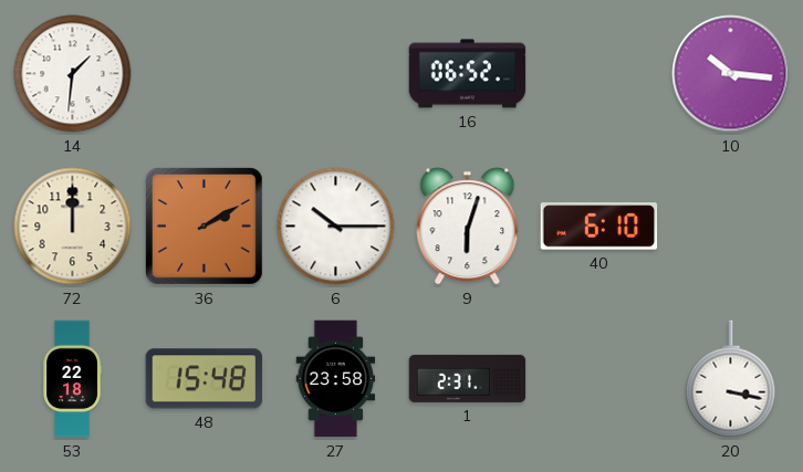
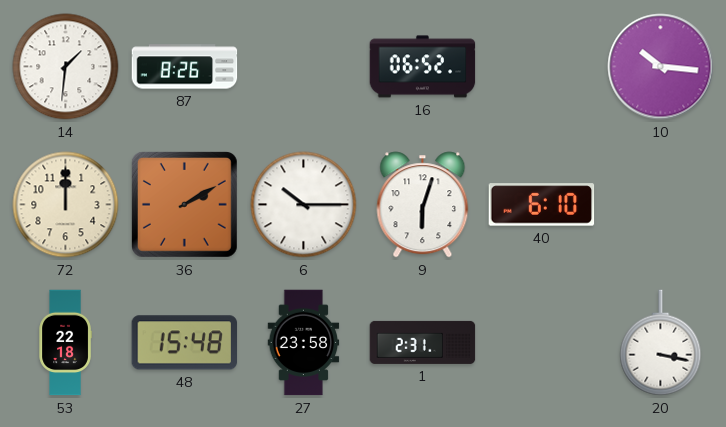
87: none -> 8:26 (185, 67)
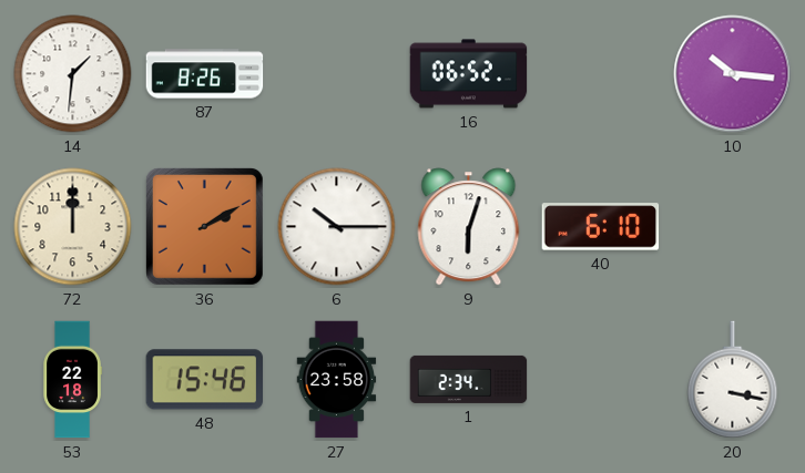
48: 15:48 -> 15:46 (205, 380)
1: 2:31 -> 2:34 (469, 379)
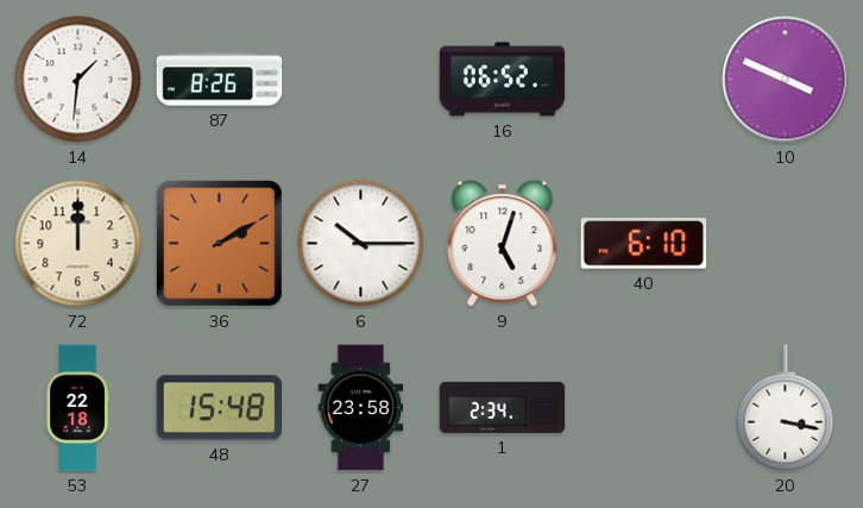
10: 10:16 -> 3:49 (786, 80)
9: 6:03 -> 5:03 (503, 244)
48: 15:46 -> 15:48 (220, 408)
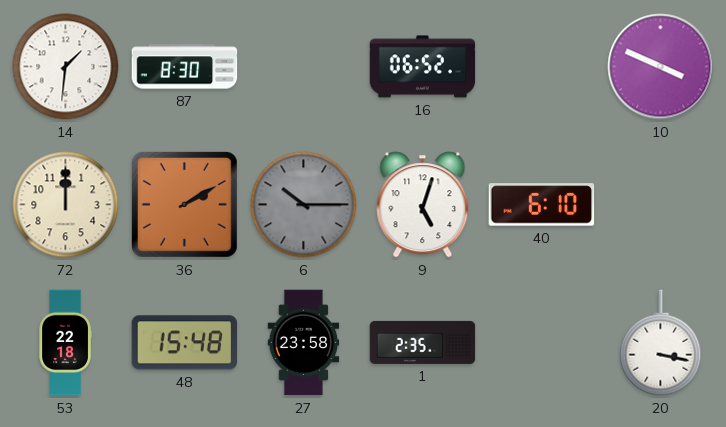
87: 8:26 -> 8:30 (185, 67)
6 dial: white -> grey (304, 205)
1: 2:34 -> 2:35 (423, 342)
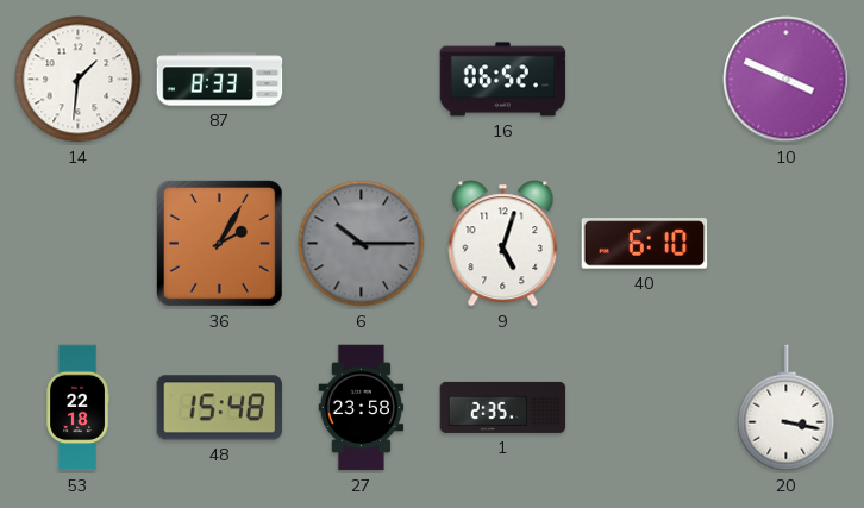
87: 8:30 -> 8:33 (220, 80)
72: 12:00 -> none (66, 205)
36: 2:10 -> 2:05 (219, 243)
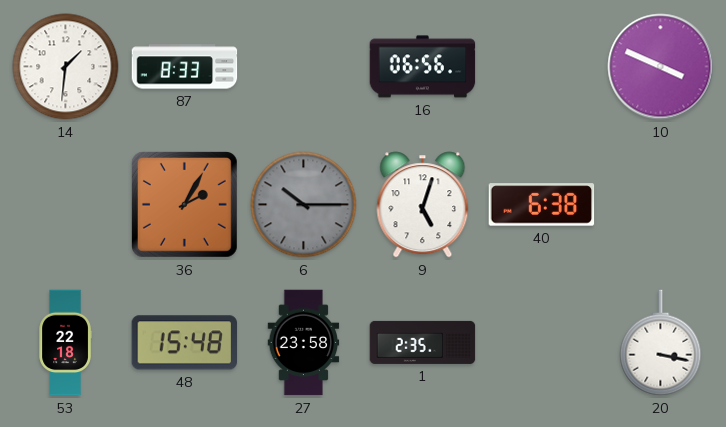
16: 06:52 -> 06:56 (423, 67)
40: 6:10 -> 6:38 (542, 205)
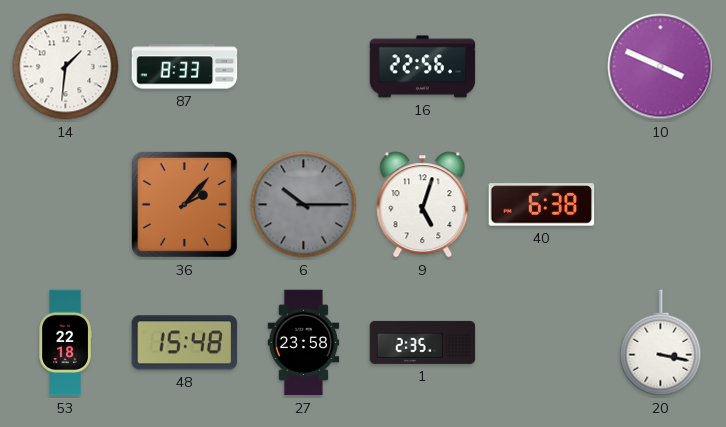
16: 06:56 -> 22:56 (423, 67)
36: 2:05 -> 2:07 (184, 204)
